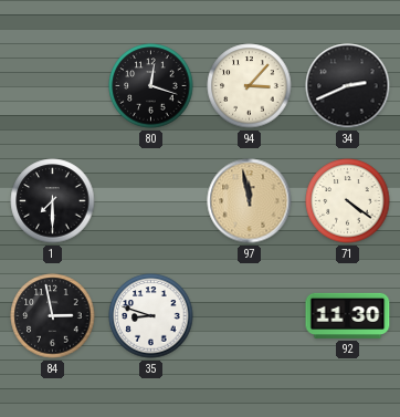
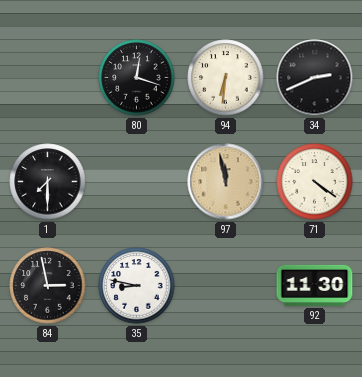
94: 3:07 -> 6:31 (226, 78)
35: 8:48 -> 8:47 (137, 286)
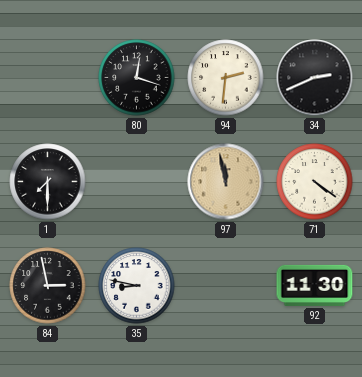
94: 6:31 -> 2:31 (226, 78)
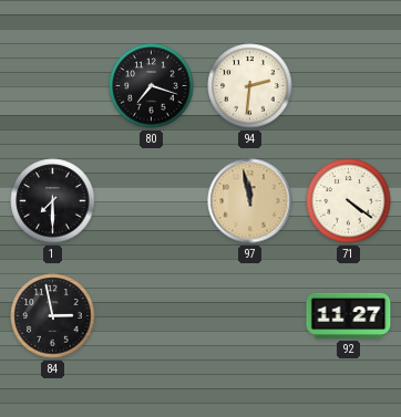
80: 12:18 -> 7:18 (152, 86)
34: 2:41 -> none (315, 78)
35: 8:47 -> none (137, 286)
92: 11:30 -> 11:27 (349, 315)
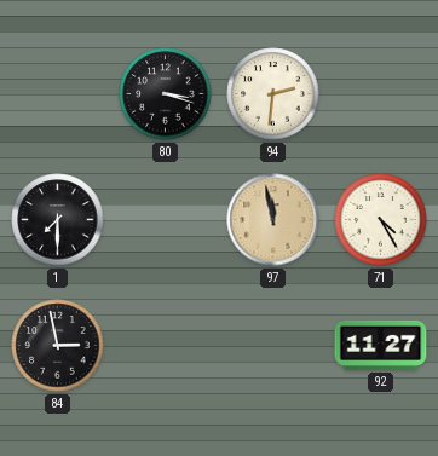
80: 7:18 -> 3:18 (166, 94)
71: 4:21 -> 4:25 (381, 220)
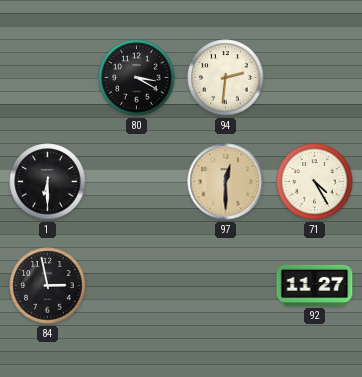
80: 3:18 -> 3:20 (137, 78)
1: 7:30 -> 6:30 (48, 182)
97: 11:58 -> 12:30 (226, 182)
